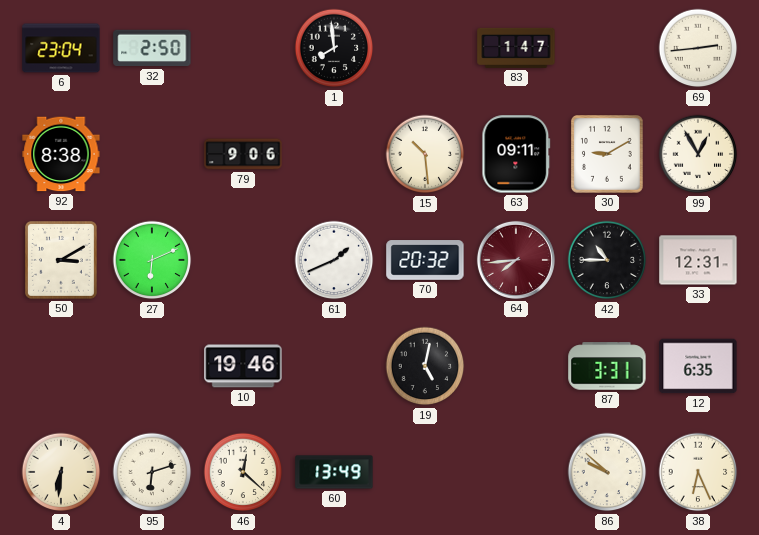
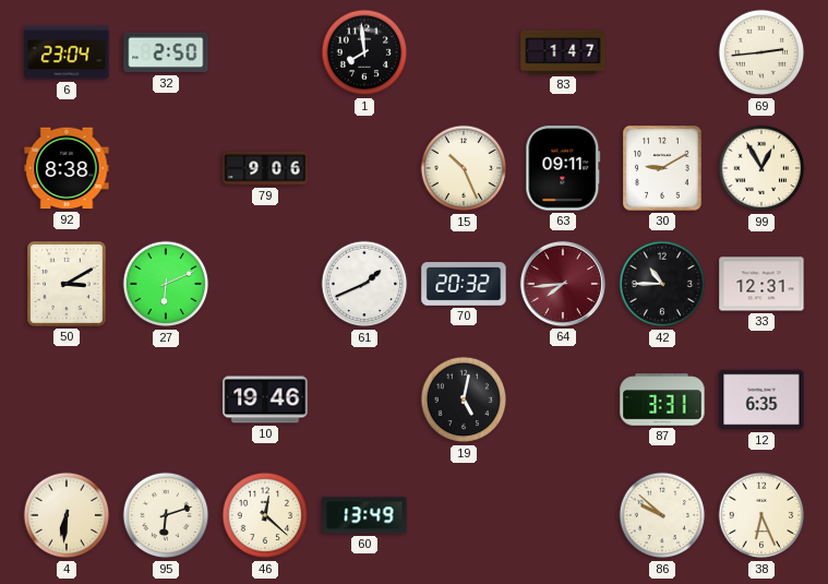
15: 10:29 -> 10:26 (464, 168)
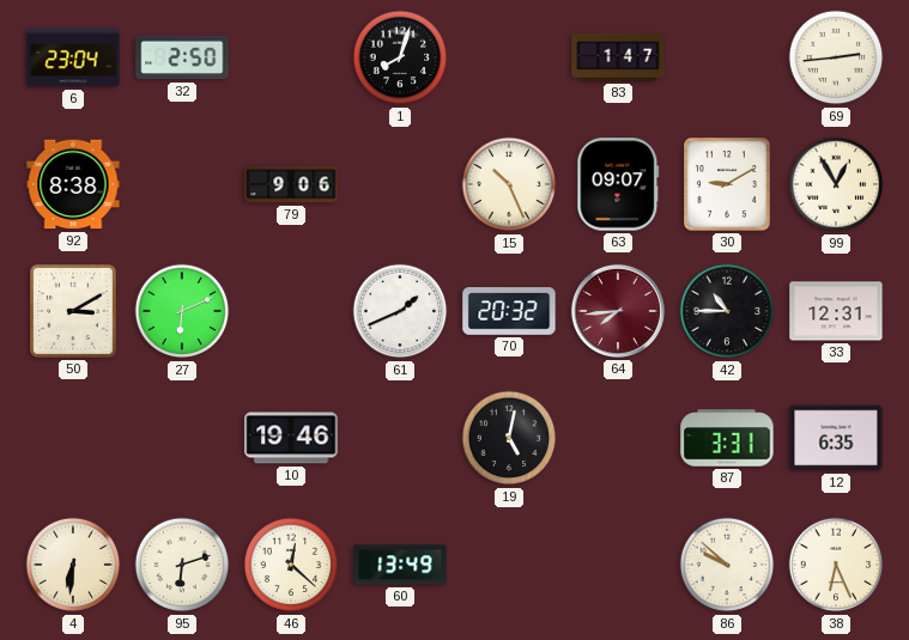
1: 7:59 -> 8:03 (400, 57)
63: 09:11 -> 09:07 (618, 184)
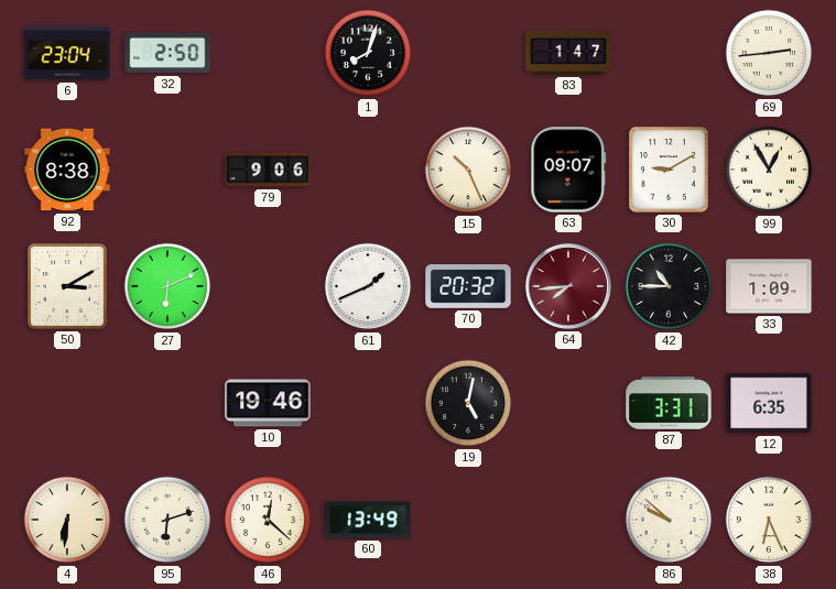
33: 12:31 -> 1:09 (769, 286)
